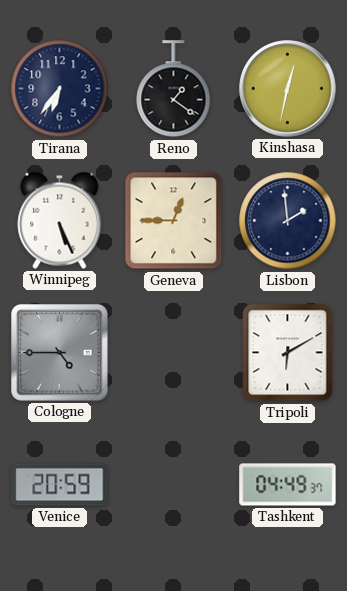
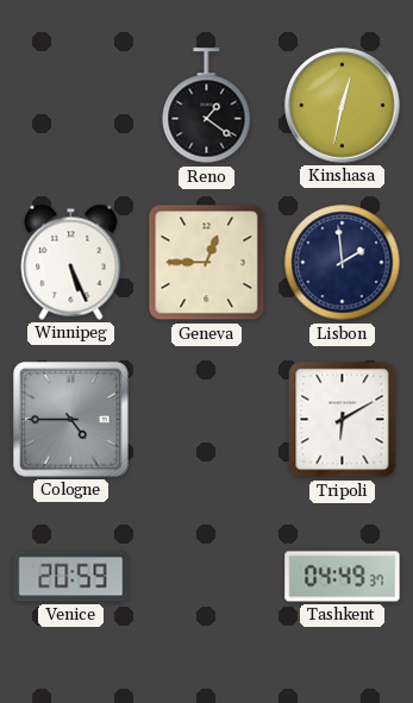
Tirana: 6:36 -> none (60, 89)
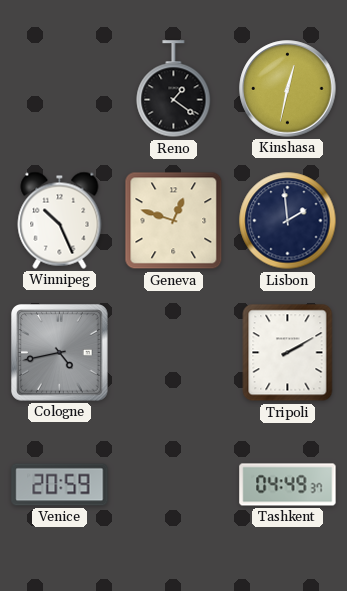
Winnipeg: 5:26 -> 10:26 (60, 220)
Geneva: 12:45 -> 12:48 (174, 221)
Cologne: 4:45 -> 4:43 (60, 353)
Tripoli: 6:10 -> 2:10 (288, 353)
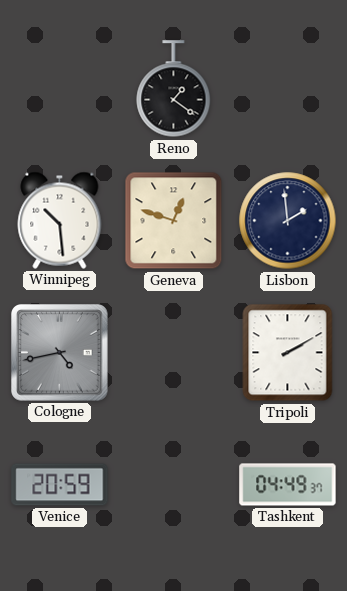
Kinshasa: 12:32 -> none (288, 89)
Winnipeg: 10:26 -> 10:29 (60, 220)
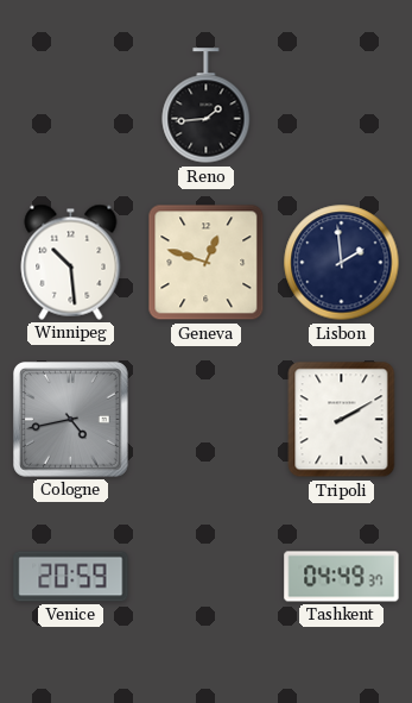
Reno: 1:21 -> 1:44 (207, 106)
